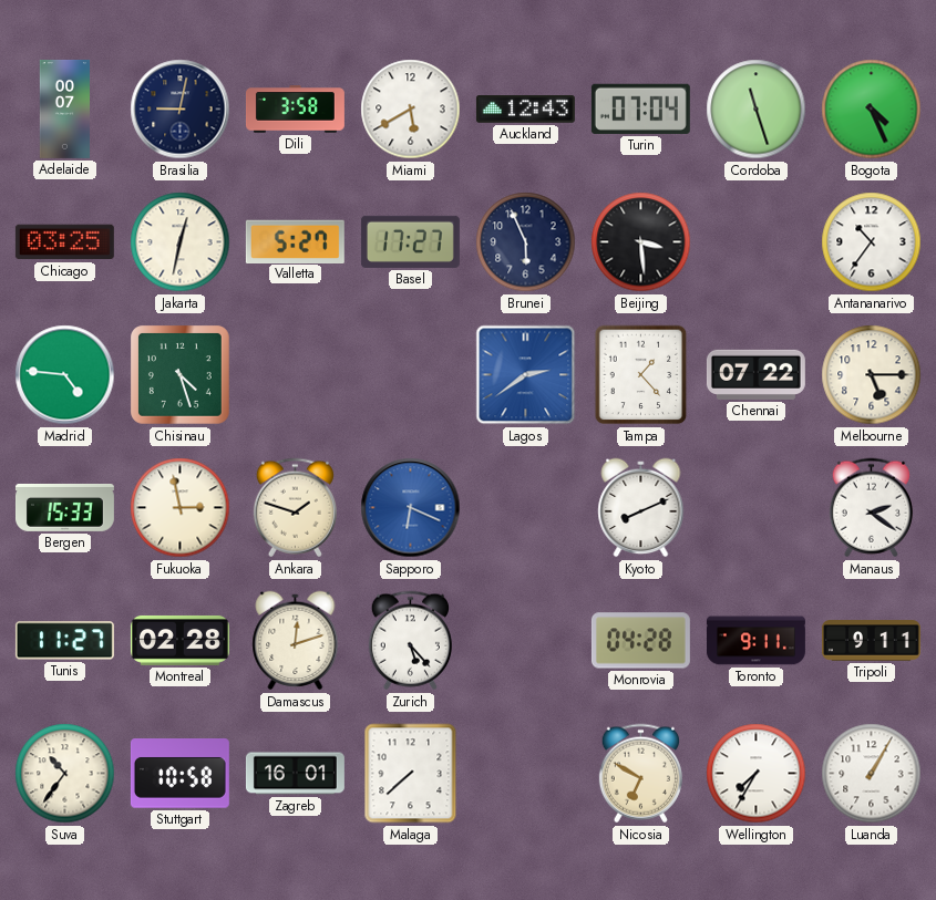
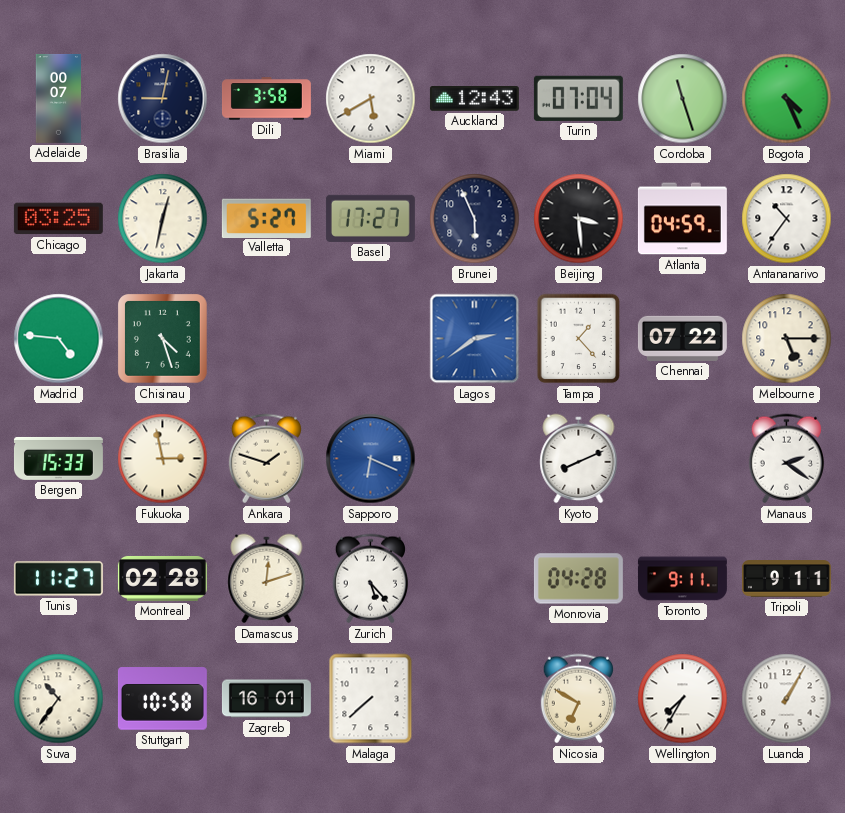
Atlanta: none -> 04:59 (682, 219)
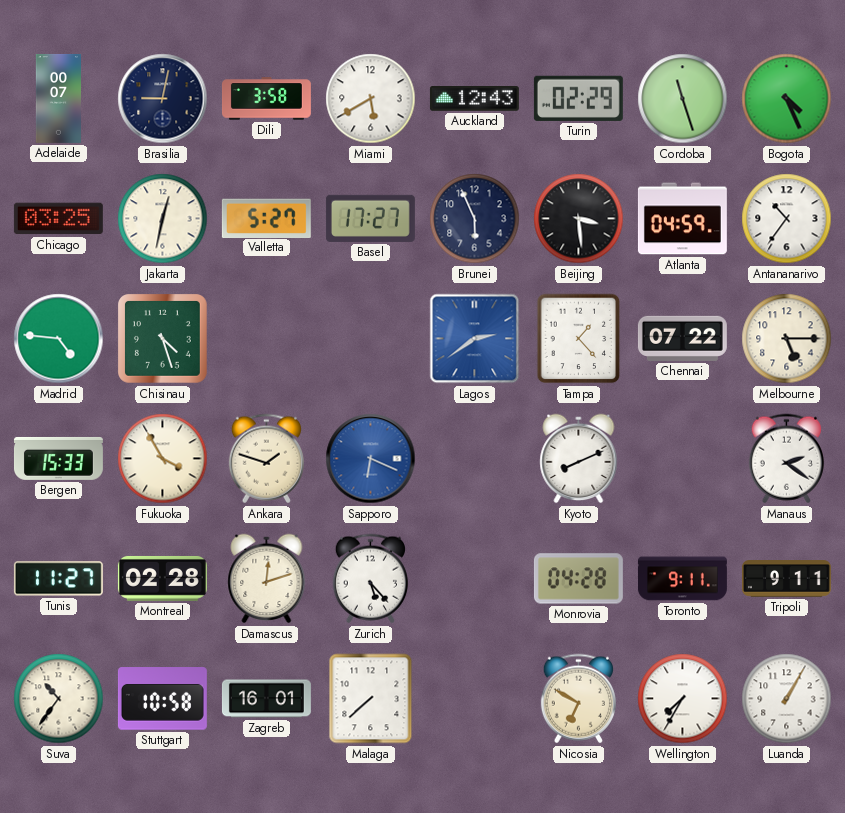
Turin: 07:04 -> 02:29 (578, 98)
Fukuoka: 2:58 -> 3:55 (163, 459)
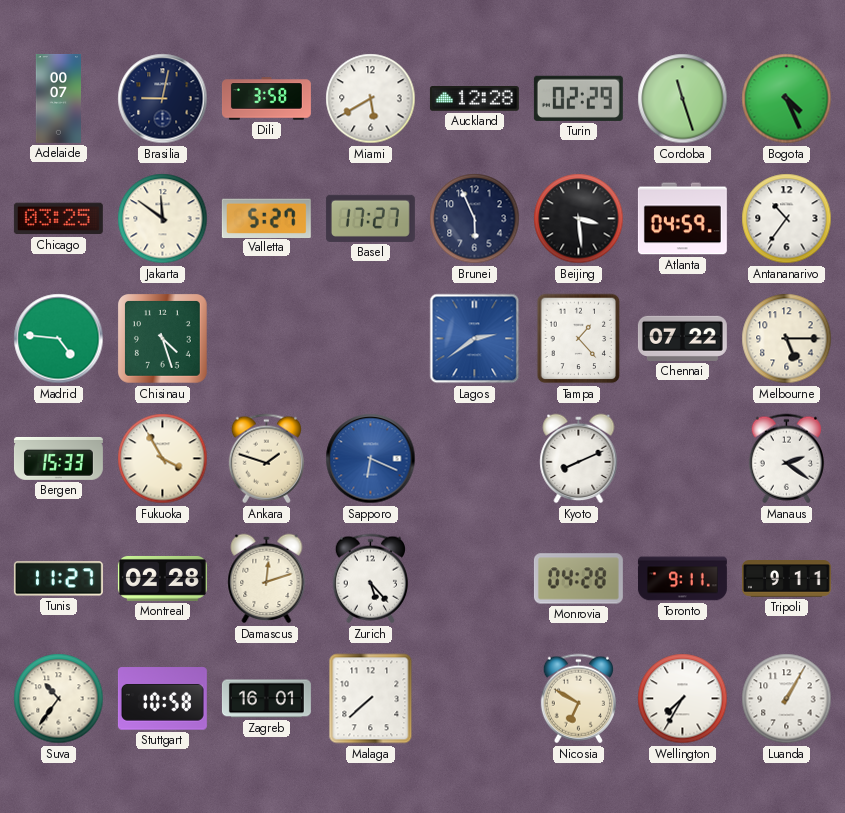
Auckland: 12:43 -> 12:28 (474, 99)
Jakarta: 12:32 -> 11:51 (163, 219)
